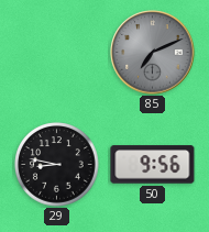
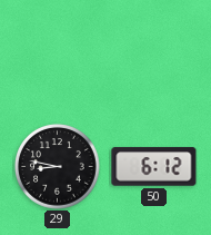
85: 7:11 -> none (153, 53)
50: 9:56 -> 6:12 (154, 167)
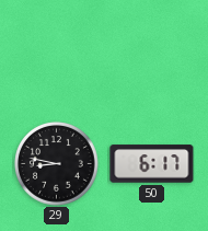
50: 6:12 -> 6:17 (152, 164)
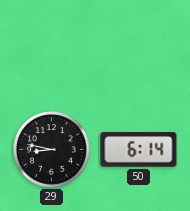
50: 6:17 -> 6:14 (139, 150)
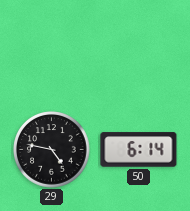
29: 8:47 -> 4:47 (52, 150)
